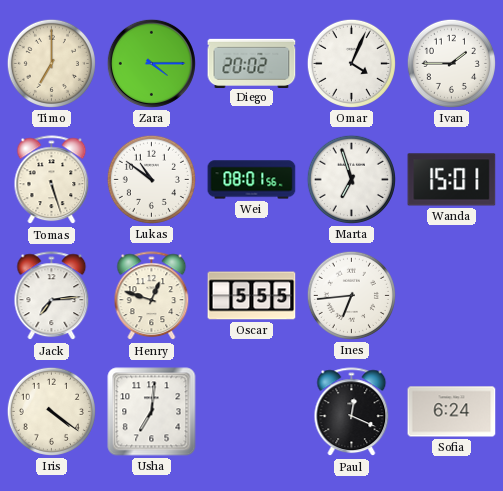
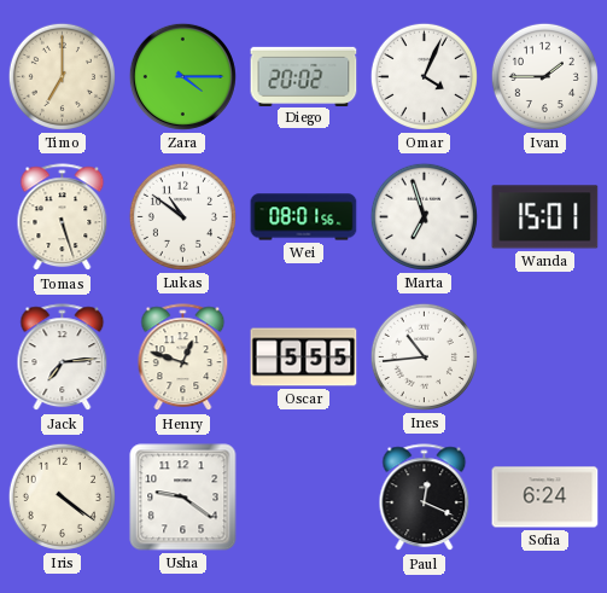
Ines: 6:44 -> 10:44 (424, 356)
Usha: 7:01 -> 9:21 (183, 498)
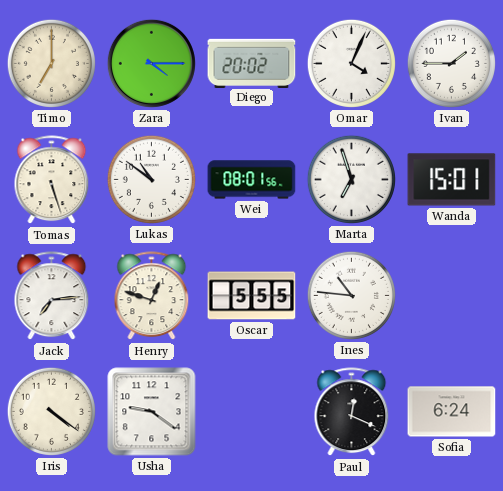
Ines: 10:44 -> 10:46 (351, 295)
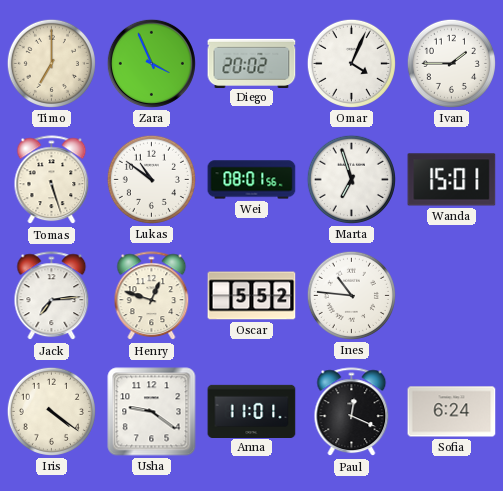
Zara: 4:15 -> 3:56 (151, 63)
Oscar: 5:55 -> 5:52 (252, 296)
Anna: none -> 11:01 (252, 411)
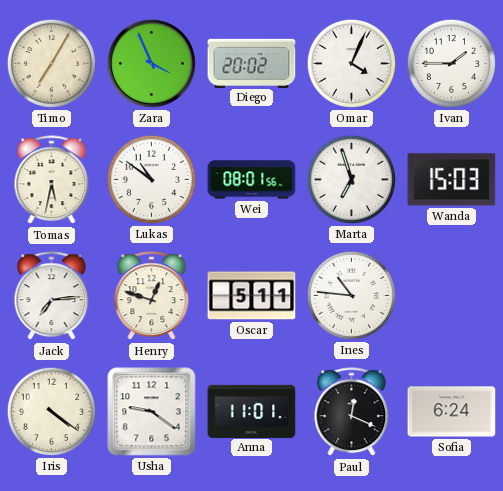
Timo: 7:00 -> 7:05 (51, 63)
Tomas: 5:27 -> 5:32 (52, 180)
Wanda: 15:01 -> 15:03 (452, 180)
Oscar: 5:52 -> 5:11 (252, 296)
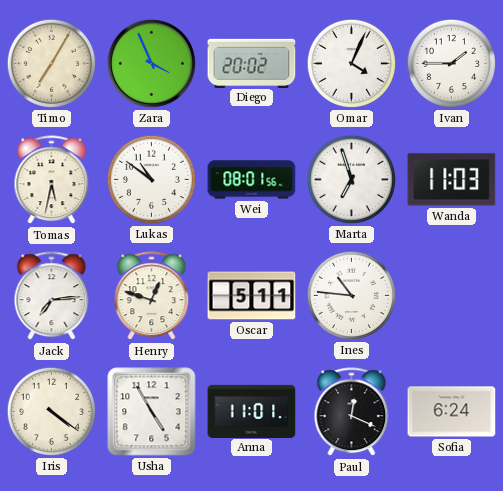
Wanda: 15:03 -> 11:03 (452, 180)
Usha: 9:21 -> 4:55 (152, 412)
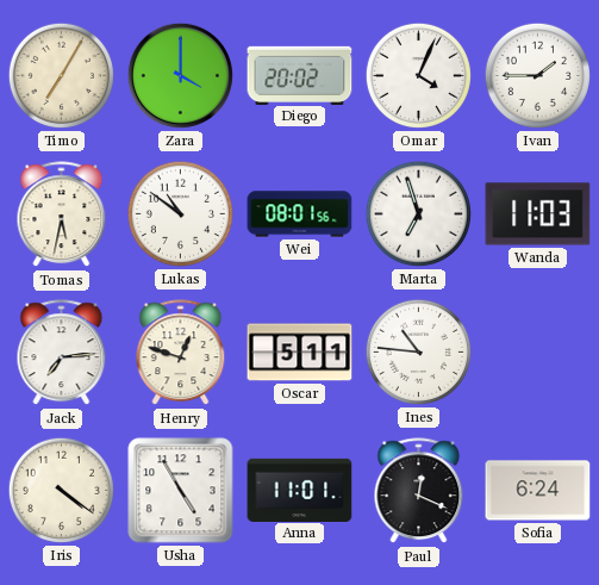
Zara: 3:56 -> 4:00 (180, 75)
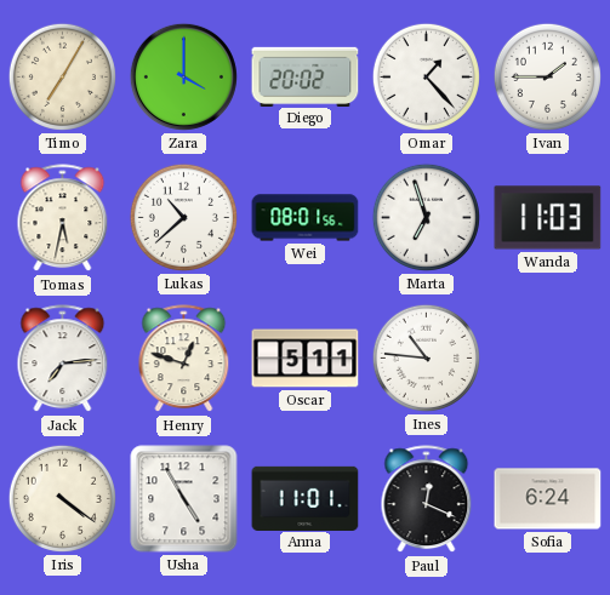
Omar: 4:04 -> 1:23 (426, 76)
Lukas: 10:51 -> 10:38 (183, 217)
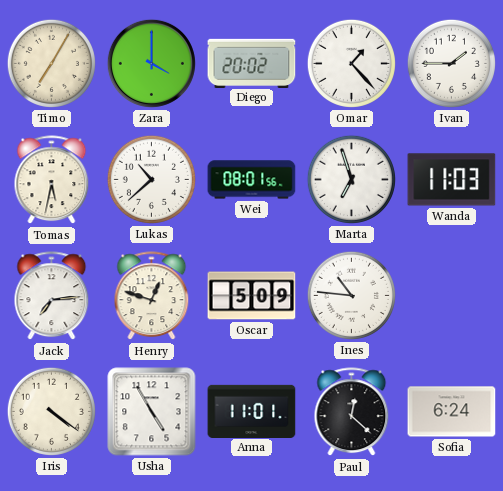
Oscar: 5:11 -> 5:09 (252, 296)
Paul: 12:19 -> 12:22 (352, 412)
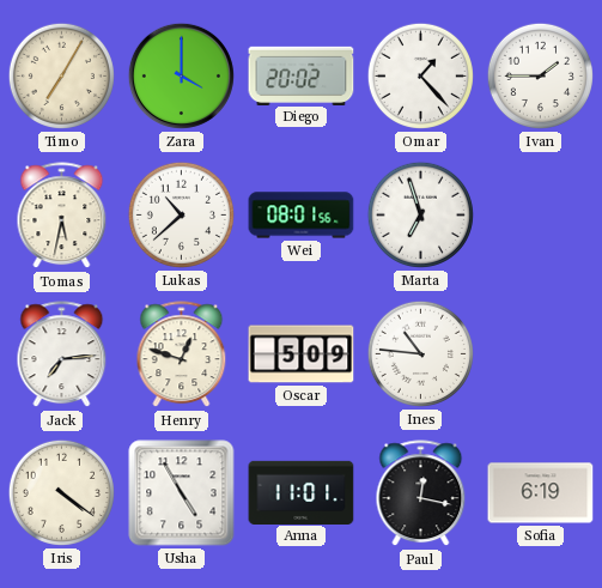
Wanda: 11:03 -> none (452, 180)
Paul: 12:22 -> 12:17 (421, 493)
Sofia: 6:24 -> 6:19 (541, 493)
